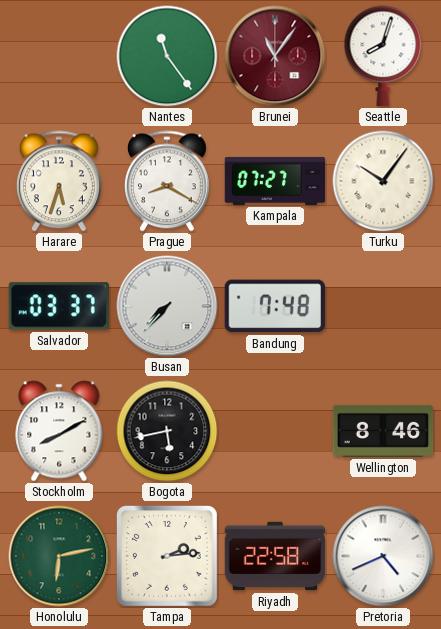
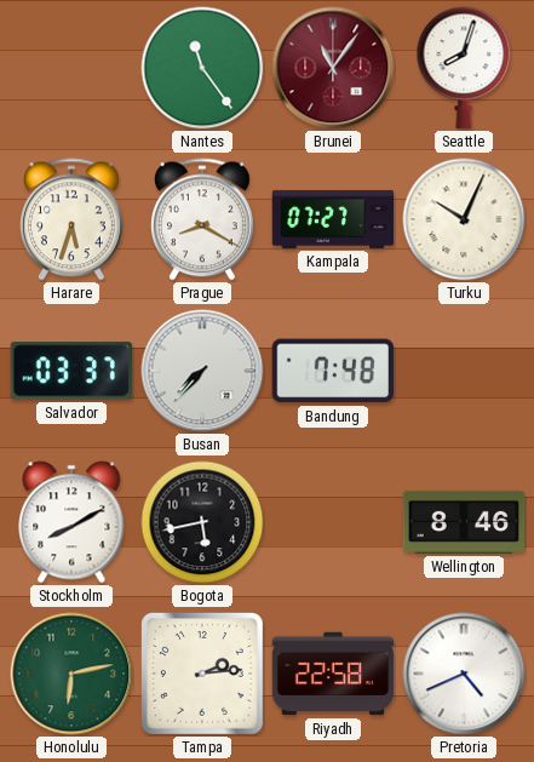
Turku: 10:06 -> 10:04 (464, 219)
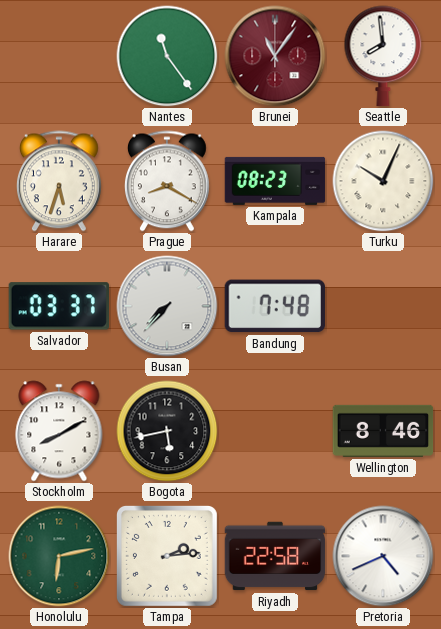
Seattle: 8:03 -> 7:59 (383, 56)
Kampala: 07:27 -> 08:23 (275, 181)
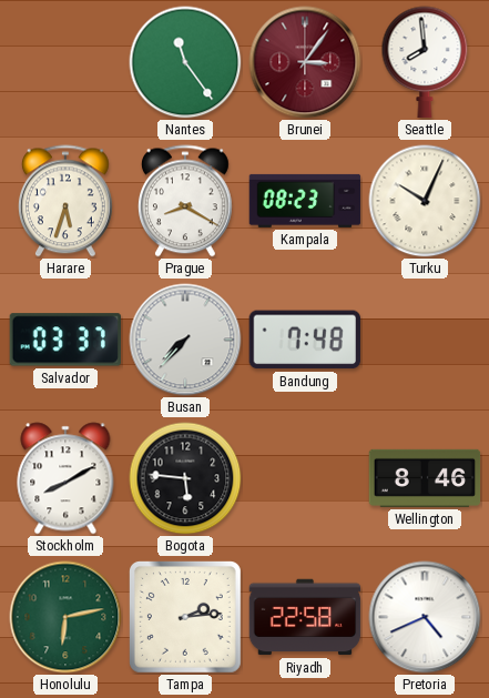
Brunei: 11:06 -> 3:06 (305, 62)
Bogota: 5:43 -> 5:46 (185, 478)
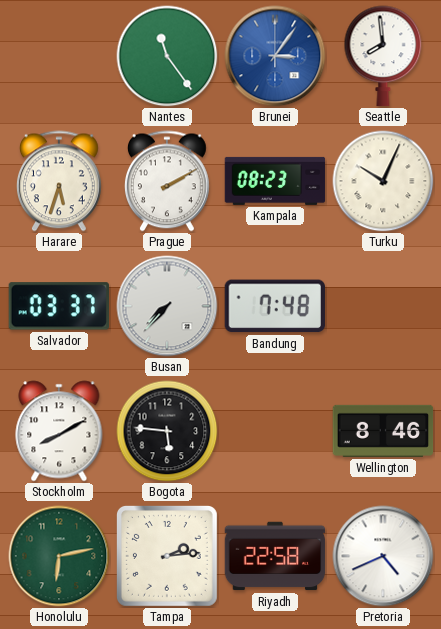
Brunei dial: burgundy -> blue (275, 56)
Prague: 8:20 -> 2:10 (167, 181)
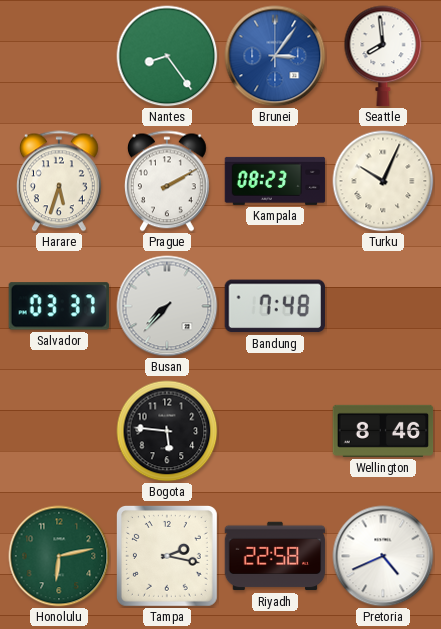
Nantes: 11:24 -> 8:24 (167, 56)
Stockholm: 8:10 -> none (59, 431)
Tampa: 2:14 -> 2:17 (167, 556)
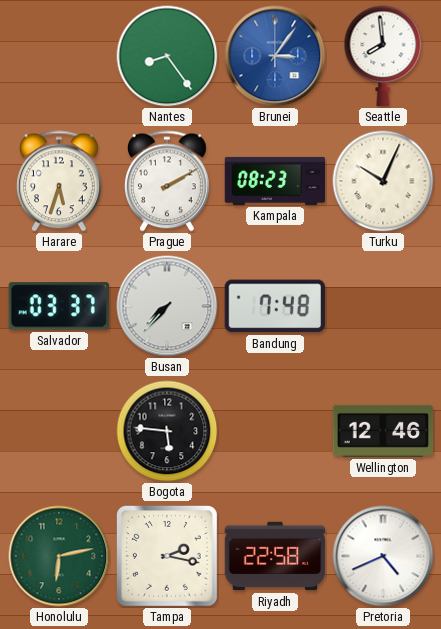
Wellington: 8:46 -> 12:46 (383, 431)
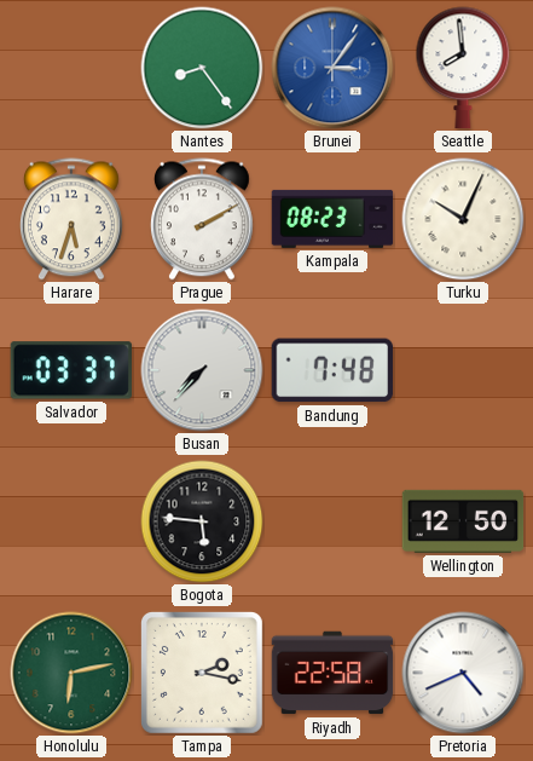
Wellington: 12:46 -> 12:50 (463, 521)
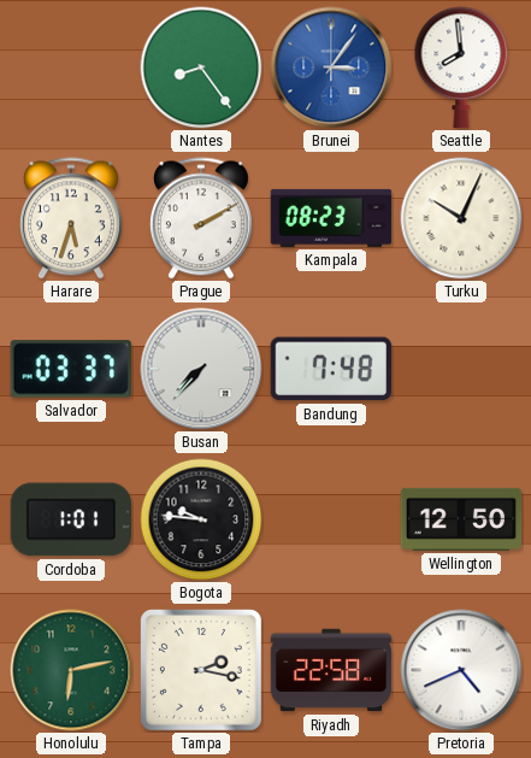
Cordoba: none -> 1:01 (71, 519)
Bogota: 5:46 -> 9:46 (201, 519)
